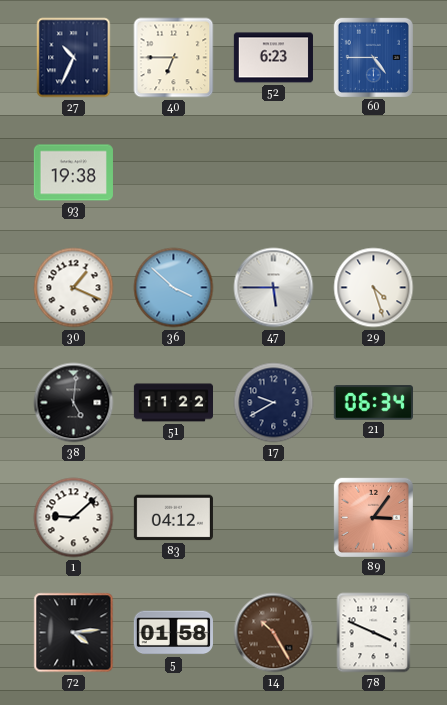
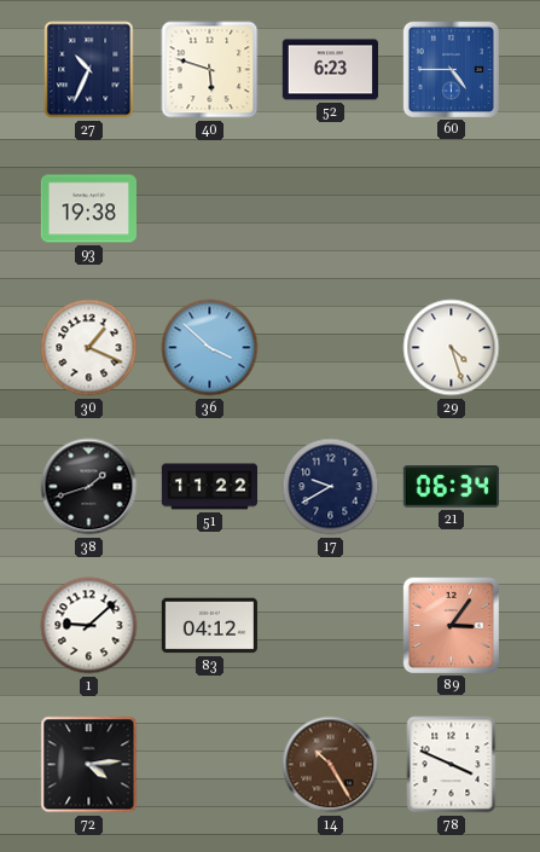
40: 6:45 -> 5:48 (210, 70)
47: 5:45 -> none (274, 288)
38: 5:01 -> 1:42 (89, 487)
5: 01:58 -> none (173, 633)
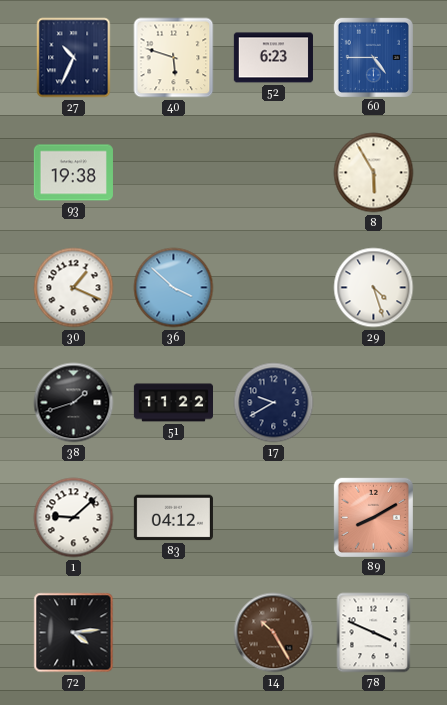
8: none -> 5:55 (374, 173)
21: 06:34 -> none (451, 487)
89: 3:06 -> 8:10 (373, 517)
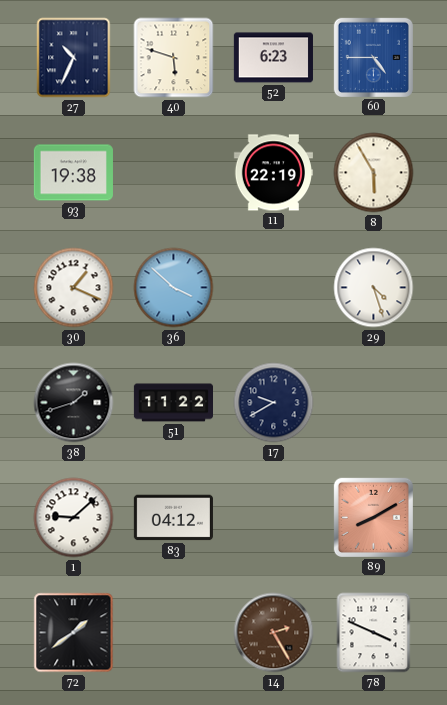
11: none -> 22:19 (273, 173)
72: 4:14 -> 1:39 (74, 633)
14: 10:25 -> 2:25 (274, 633)
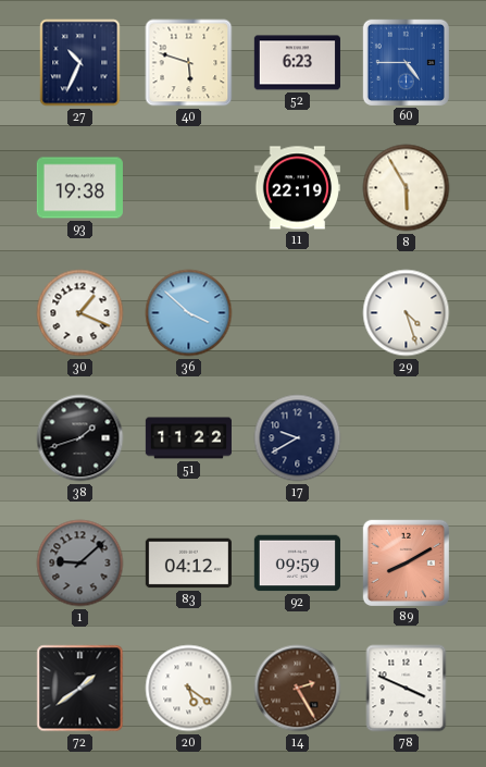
1 dial: white -> grey (80, 564)
92: none -> 09:59 (297, 564)
20: none -> 5:21 (189, 689)
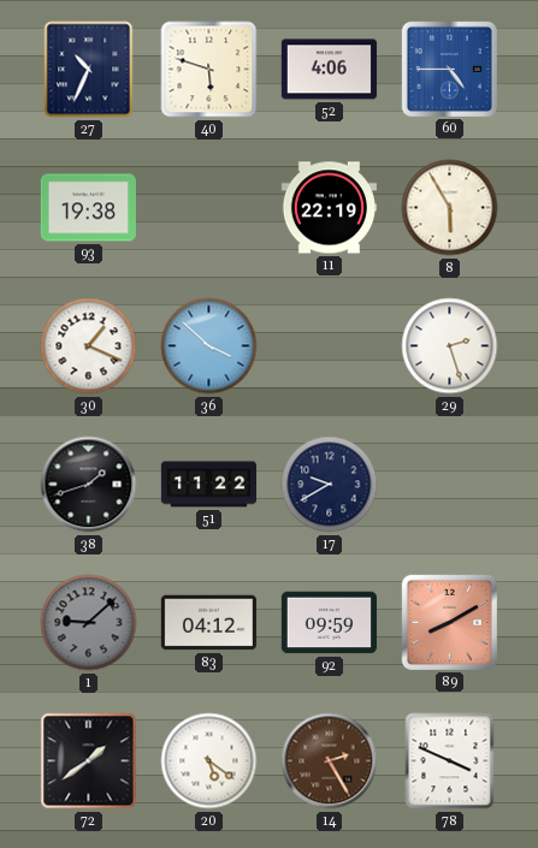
52: 6:23 -> 4:06 (329, 70)
29: 4:27 -> 2:27 (450, 346)
